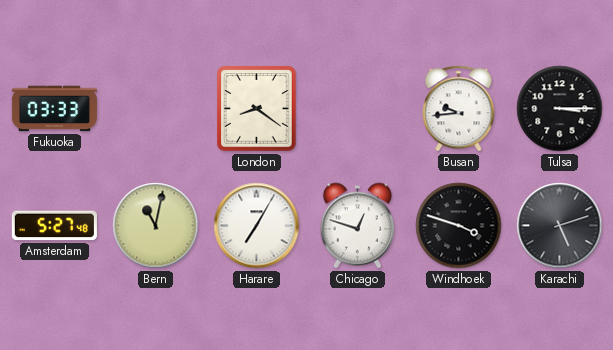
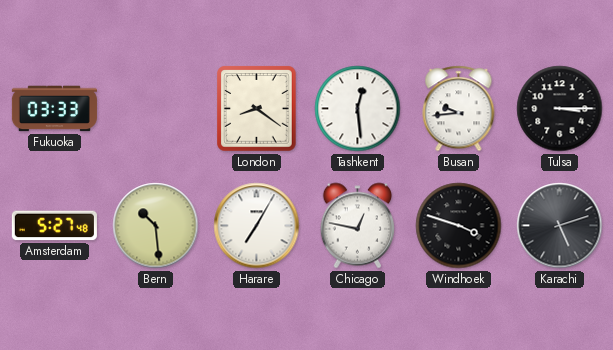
Tashkent: none -> 12:29 (358, 109)
Bern: 11:02 -> 10:29 (156, 226)
Chicago: 12:48 -> 12:47 (358, 226)
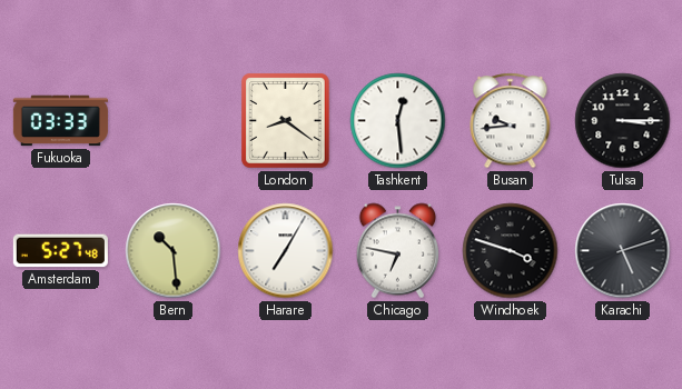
Chicago: 12:47 -> 6:47 (398, 251)
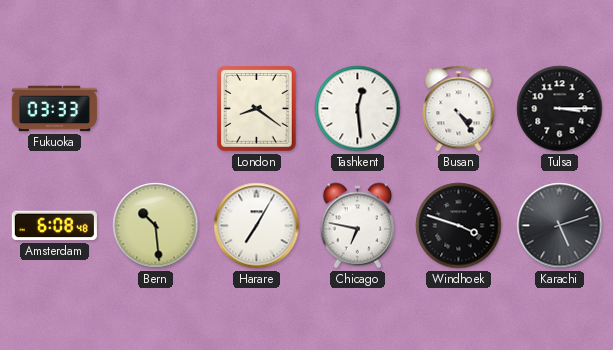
Busan: 9:44 -> 4:24 (459, 109)
Amsterdam: 5:27 -> 6:08 (54, 226)
